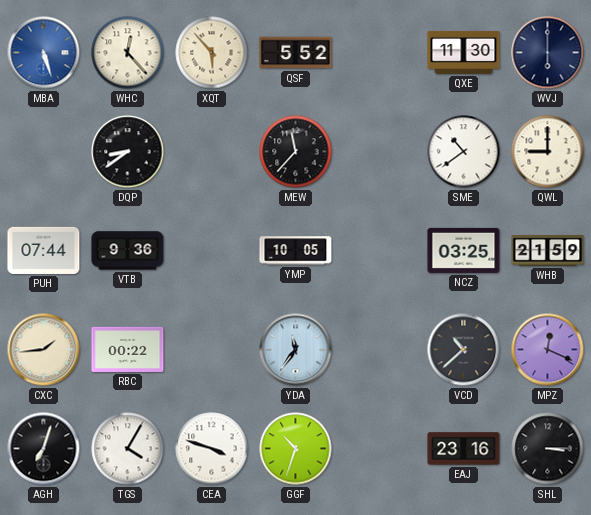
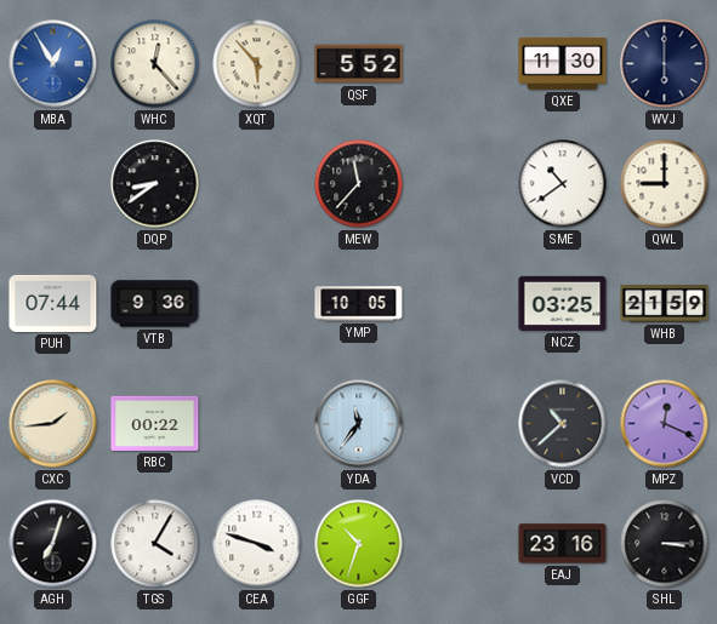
MBA: 5:27 -> 12:55 (53, 64)
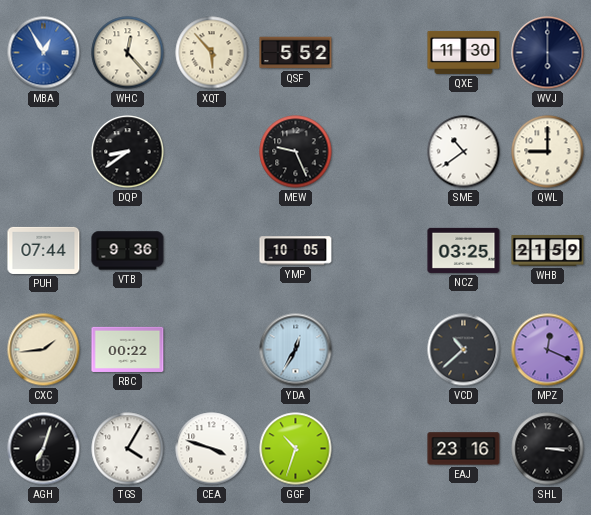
MEW: 11:37 -> 9:26 (296, 152)
YDA: 11:36 -> 12:35 (296, 350)
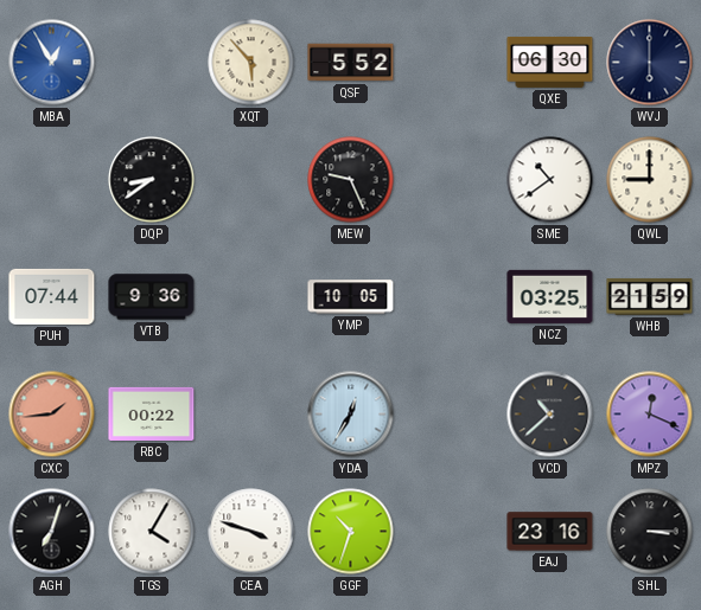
WHC: 12:23 -> none (128, 53)
QXE: 11:30 -> 06:30 (550, 62)
CXC dial: cream -> salmon (52, 415)
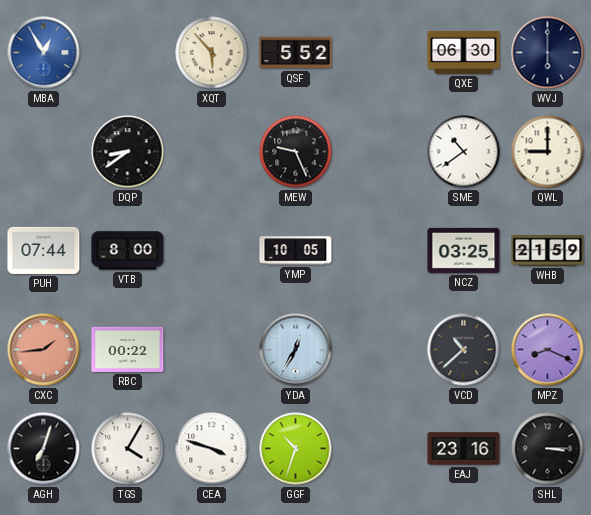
VTB: 9:36 -> 8:00 (128, 251)
MPZ: 12:19 -> 8:19 (548, 350)
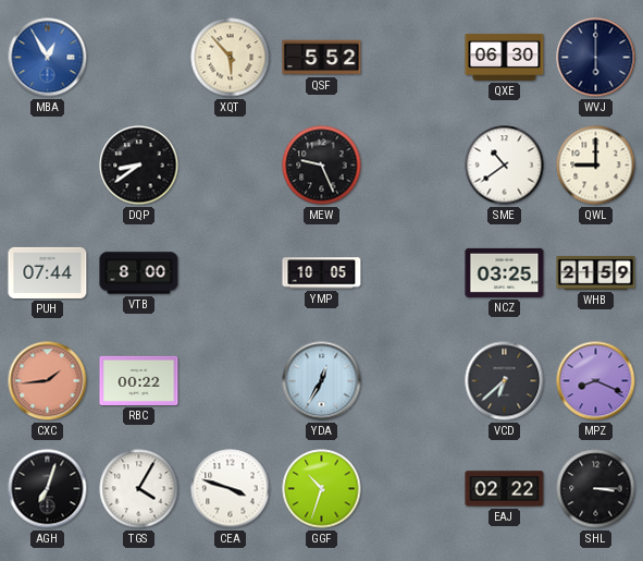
VCD: 10:38 -> 6:38 (505, 381)
EAJ: 23:16 -> 02:22 (505, 489)
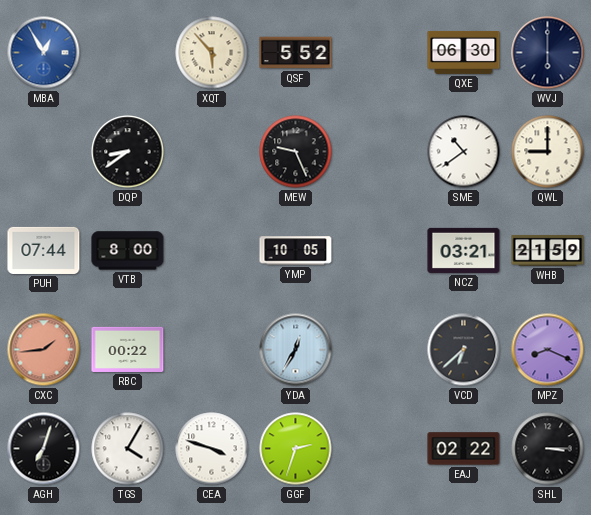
NCZ: 03:25 -> 03:21 (464, 250)
GGF: 10:33 -> 2:33 (296, 449)
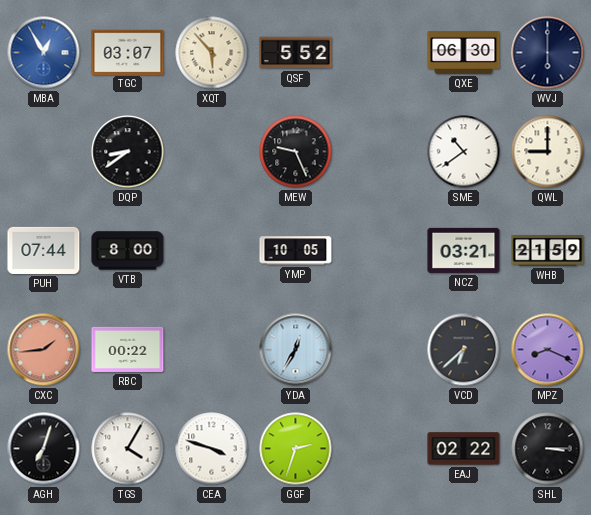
TGC: none -> 03:07 (128, 52)
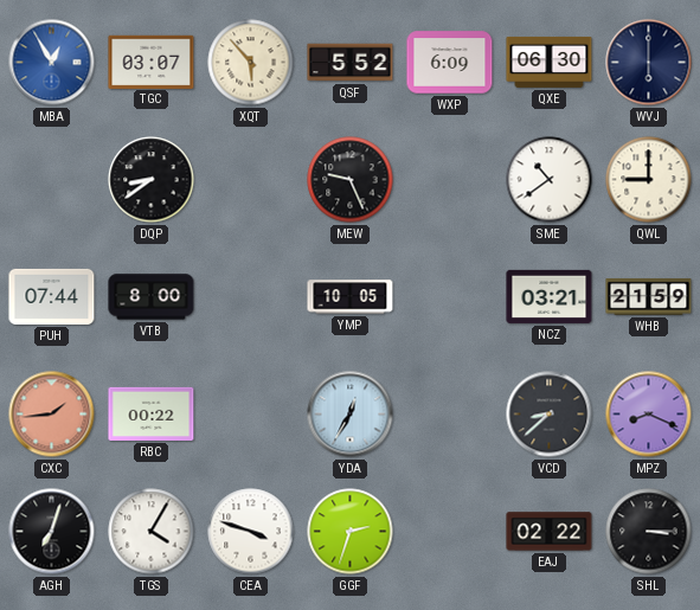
WXP: none -> 6:09 (450, 63)
VCD: 6:38 -> 8:38 (550, 415)
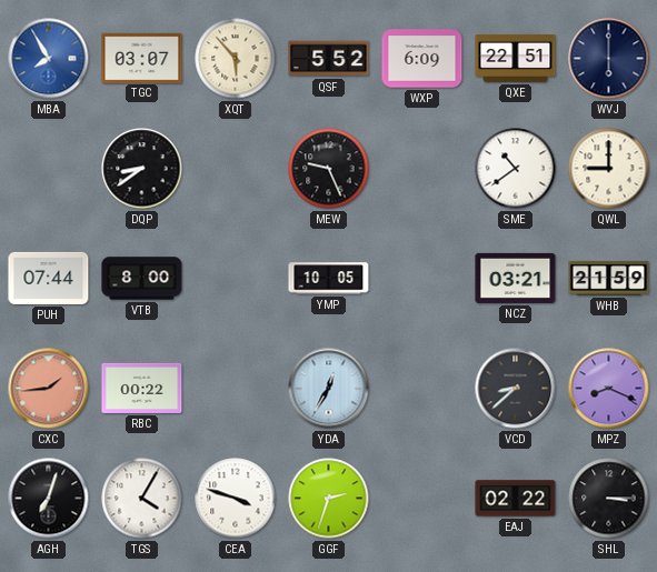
MBA: 12:55 -> 7:55 (49, 59)
QXE: 06:30 -> 22:51 (516, 58)
